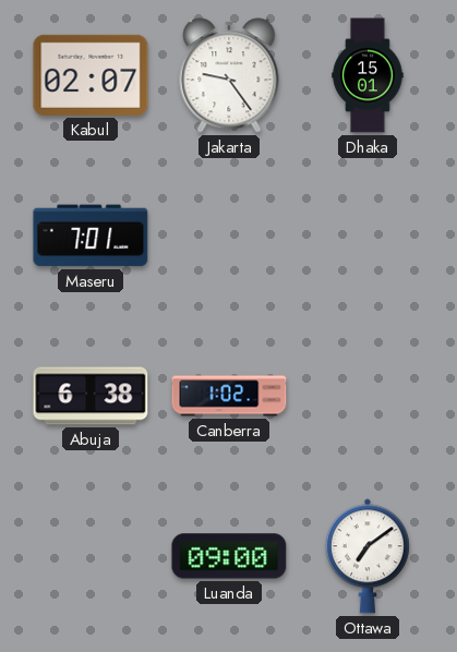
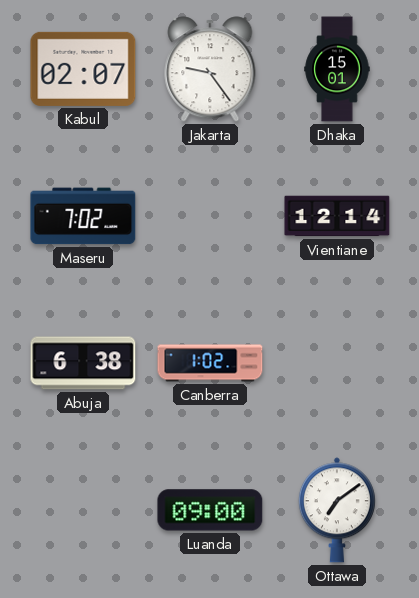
Maseru: 7:01 -> 7:02 (83, 216)
Vientiane: none -> 12:14 (337, 216)
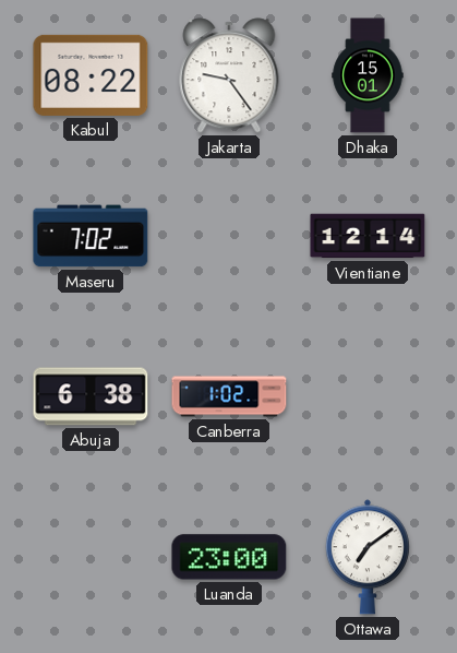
Kabul: 02:07 -> 08:22 (91, 75)
Luanda: 09:00 -> 23:00 (229, 557)
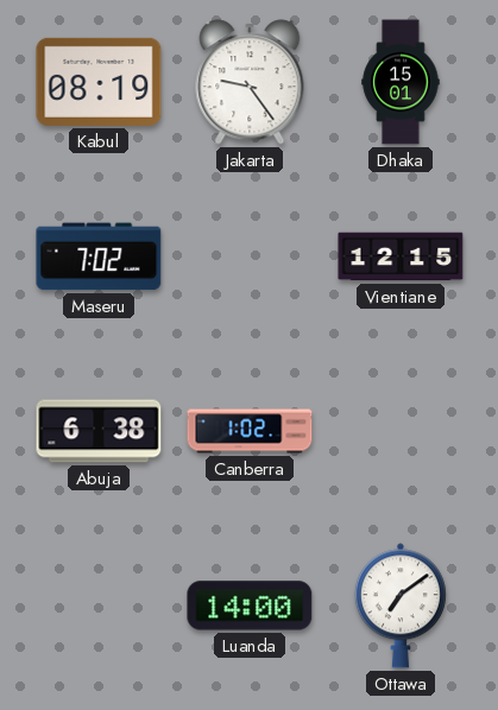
Kabul: 08:22 -> 08:19 (99, 82)
Vientiane: 12:14 -> 12:15 (401, 256)
Luanda: 23:00 -> 14:00 (250, 606)
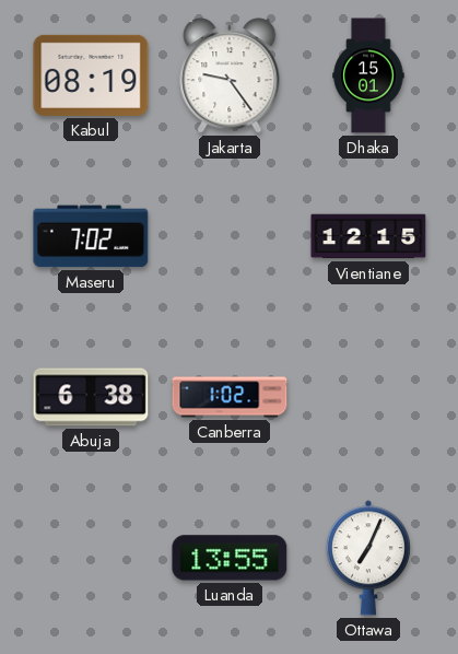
Luanda: 14:00 -> 13:55 (230, 558)
Ottawa: 7:09 -> 7:04 (368, 558)
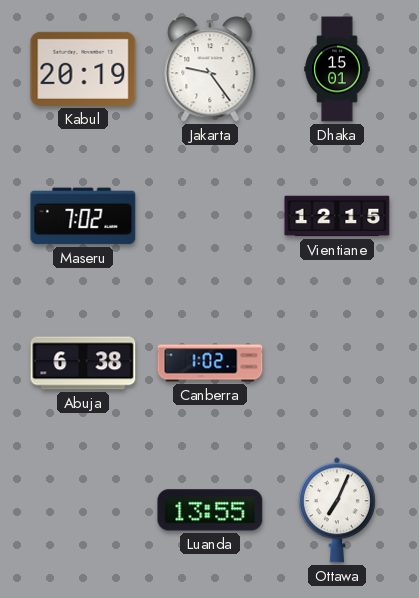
Kabul: 08:19 -> 20:19 (83, 69)
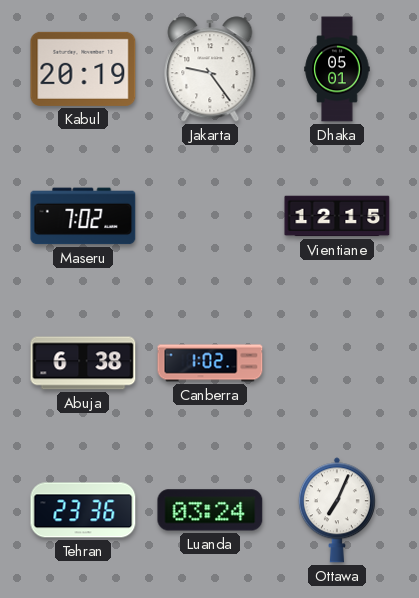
Dhaka: 15:01 -> 05:01 (337, 69)
Tehran: none -> 23:36 (83, 510)
Luanda: 13:55 -> 03:24 (210, 510)
